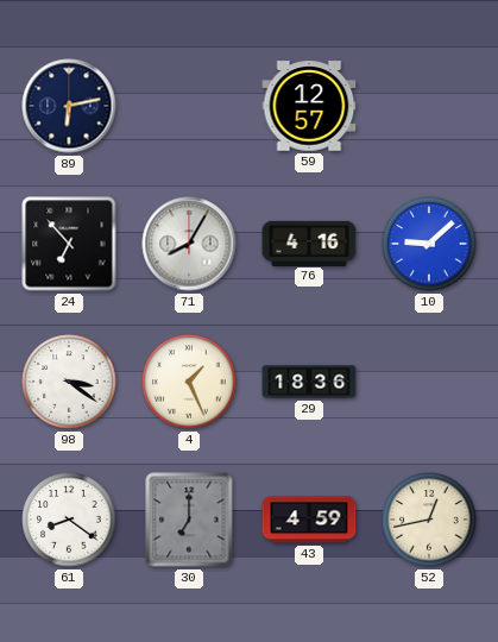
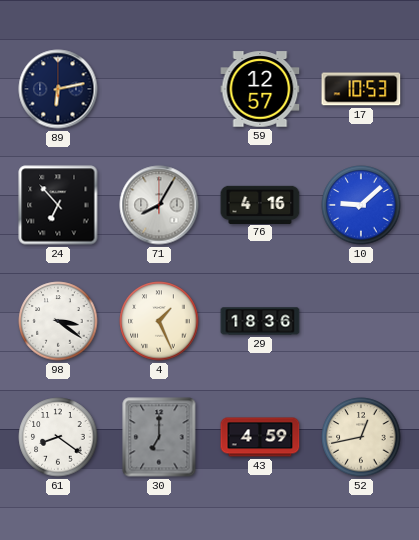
17: none -> 10:53 (361, 89)
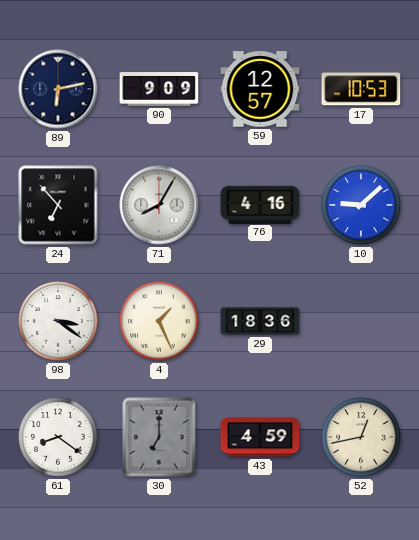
90: none -> 9:09 (159, 89)
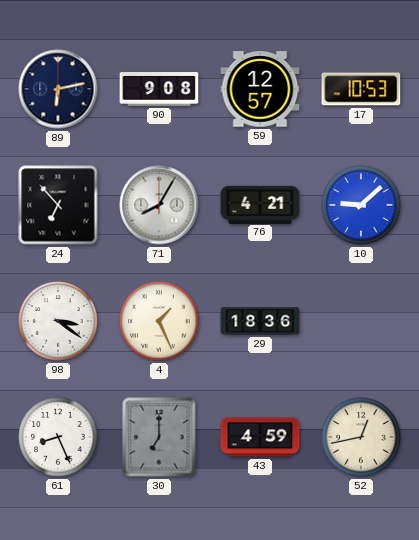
90: 9:09 -> 9:08 (159, 89)
76: 4:16 -> 4:21 (260, 204)
61: 8:21 -> 8:26 (58, 437)
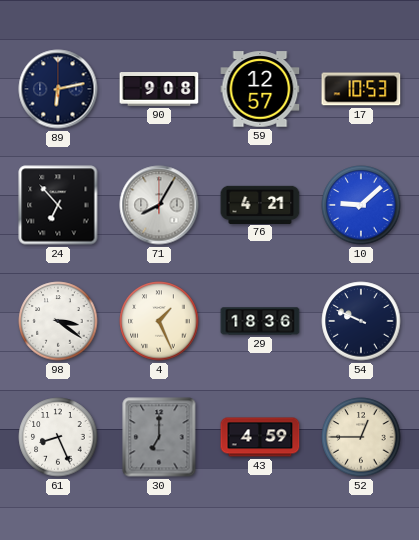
54: none -> 9:49 (361, 321)
52: 12:43 -> 12:45 (361, 437)
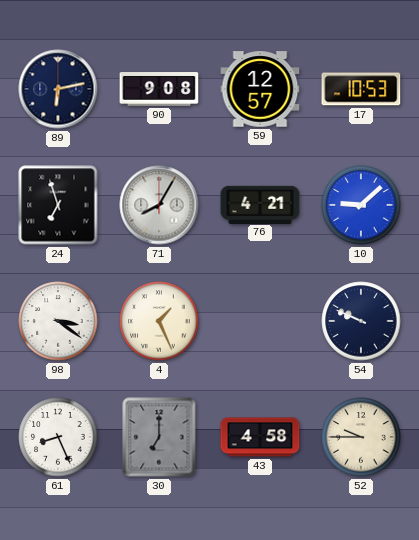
24: 6:53 -> 6:57 (58, 205)
29: 18:36 -> none (260, 321)
43: 4:59 -> 4:58 (260, 437)
52: 12:45 -> 9:45 (361, 437)
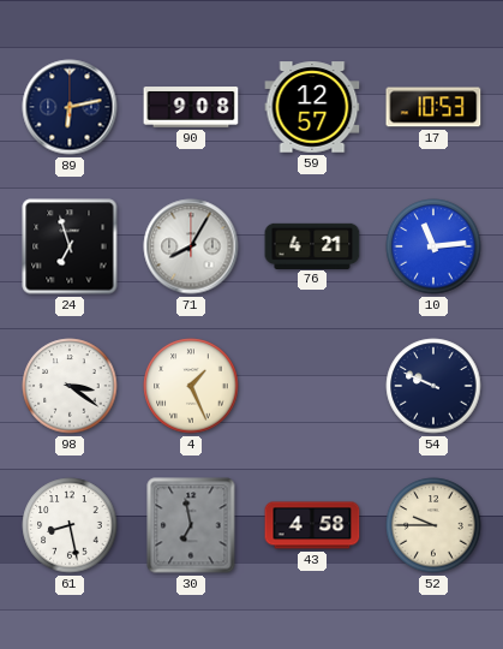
10: 9:08 -> 11:14 (433, 246)
61: 8:26 -> 8:28 (70, 525)
30: 7:00 -> 6:58 (191, 525)
